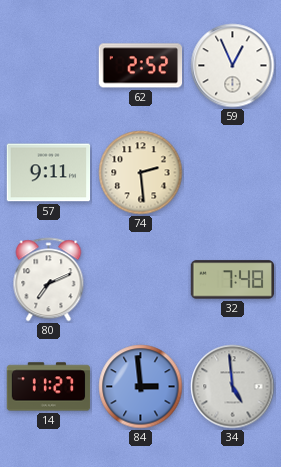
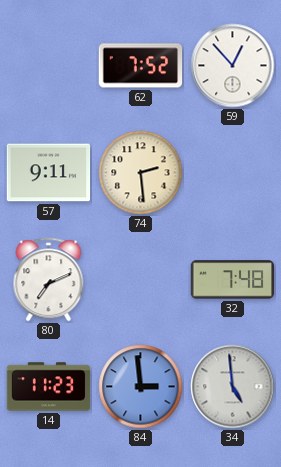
62: 2:52 -> 7:52 (141, 66)
59: 12:56 -> 12:53 (233, 66)
14: 11:27 -> 11:23 (49, 387)
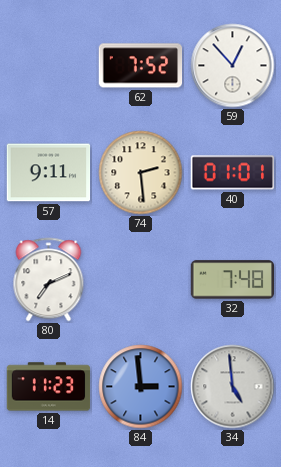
40: none -> 01:01 (233, 173)
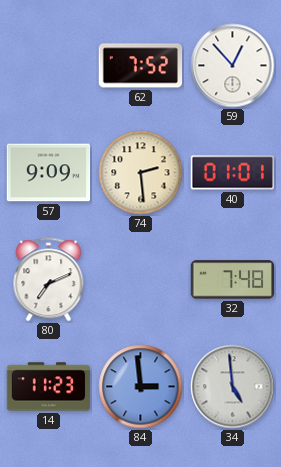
57: 9:11 -> 9:09 (49, 173)
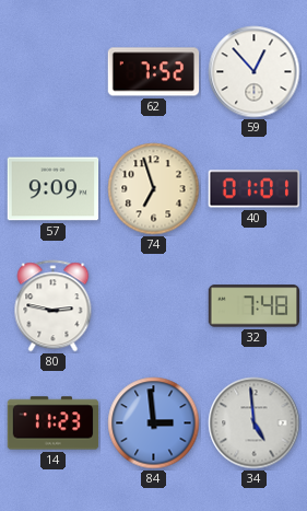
74: 2:29 -> 6:57 (154, 189)
80: 7:11 -> 2:47 (54, 306)
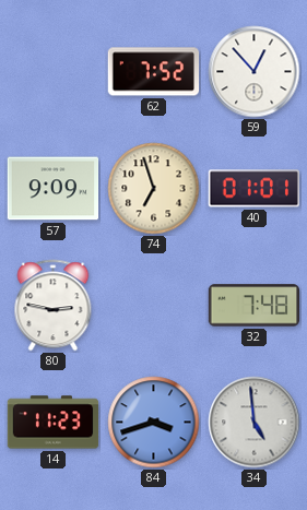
84: 2:59 -> 3:42 (154, 423)
